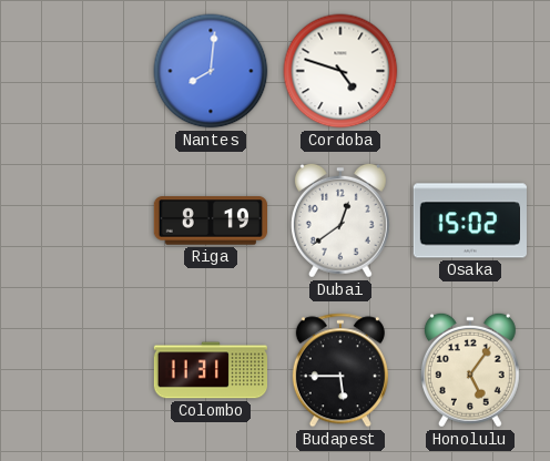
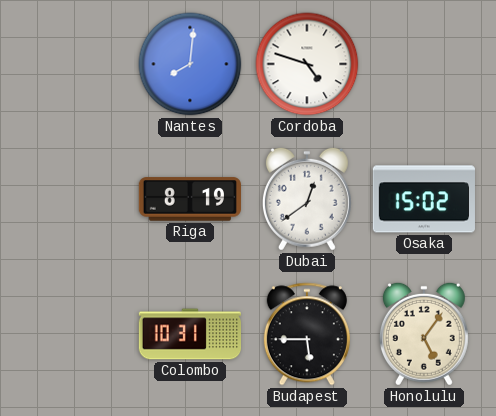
Colombo: 11:31 -> 10:31 (190, 334)
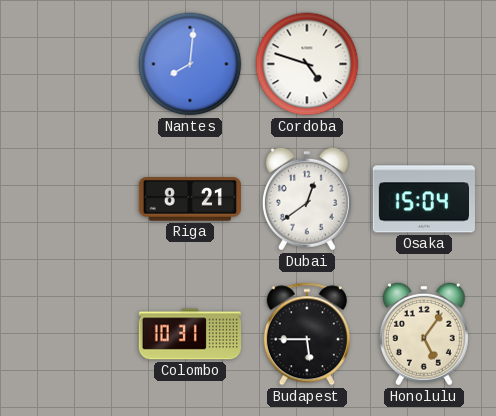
Riga: 8:19 -> 8:21 (189, 199)
Osaka: 15:02 -> 15:04 (424, 199)
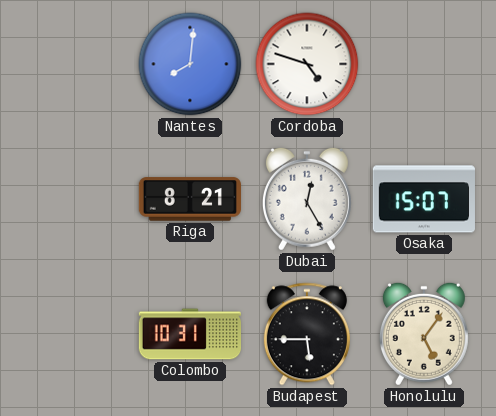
Dubai: 12:39 -> 12:25 (307, 199)
Osaka: 15:04 -> 15:07 (424, 199)
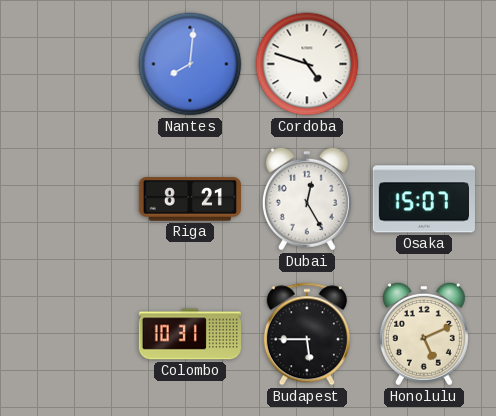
Honolulu: 5:06 -> 5:11 (424, 334)
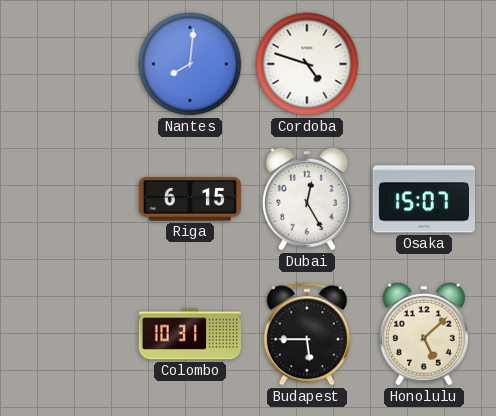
Riga: 8:21 -> 6:15 (189, 199)
Honolulu: 5:11 -> 5:08 (424, 334)
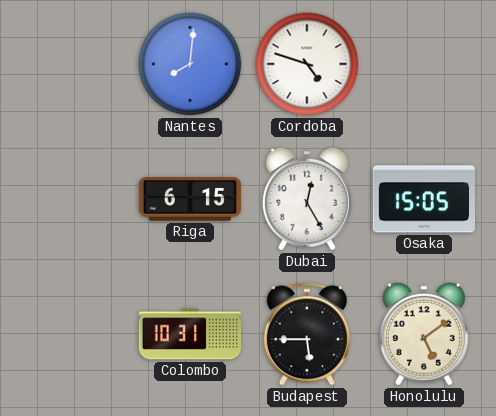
Osaka: 15:07 -> 15:05 (424, 199)
Honolulu: 5:08 -> 5:09 (424, 334)
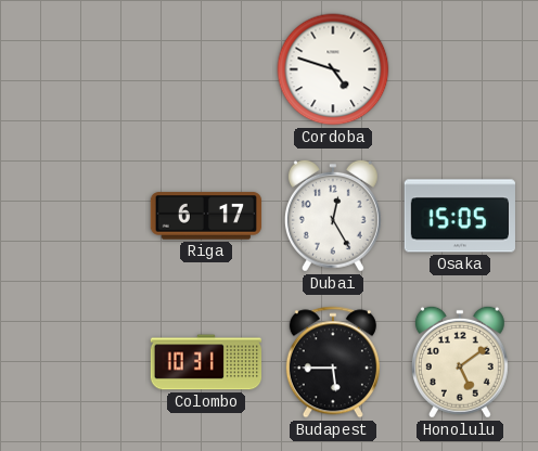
Nantes: 8:01 -> none (190, 64)
Riga: 6:15 -> 6:17 (205, 216)
